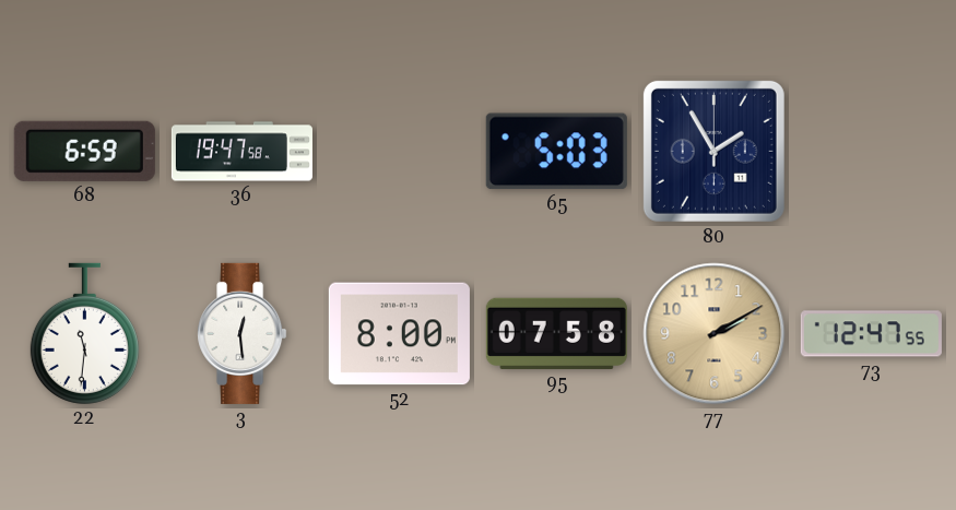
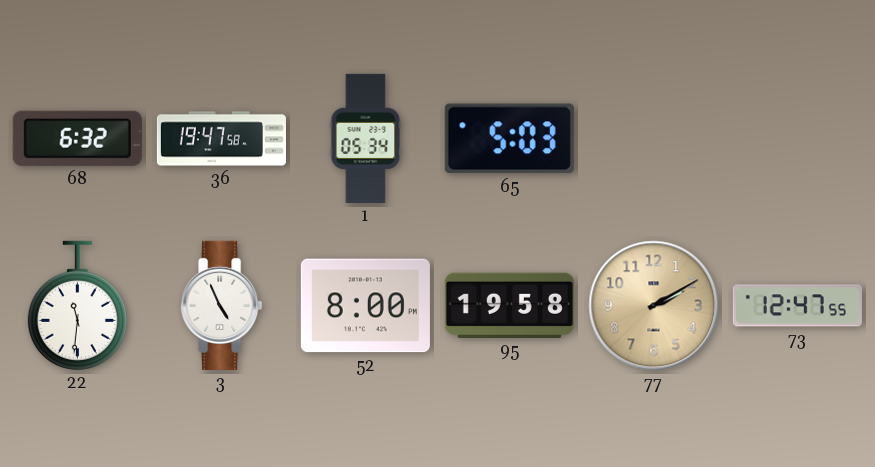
68: 6:59 -> 6:32 (77, 138)
1: none -> 05:34 (366, 138)
80: 1:55 -> none (713, 151)
3: 12:29 -> 4:56 (222, 305)
95: 07:58 -> 19:58 (509, 305)
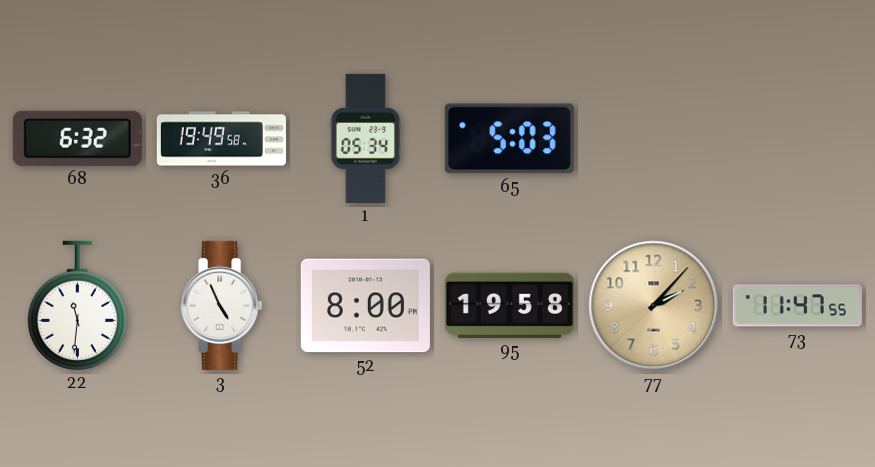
36: 19:47 -> 19:49 (221, 139)
77: 2:10 -> 2:07 (654, 306)
73: 12:47 -> 11:47 (797, 306)
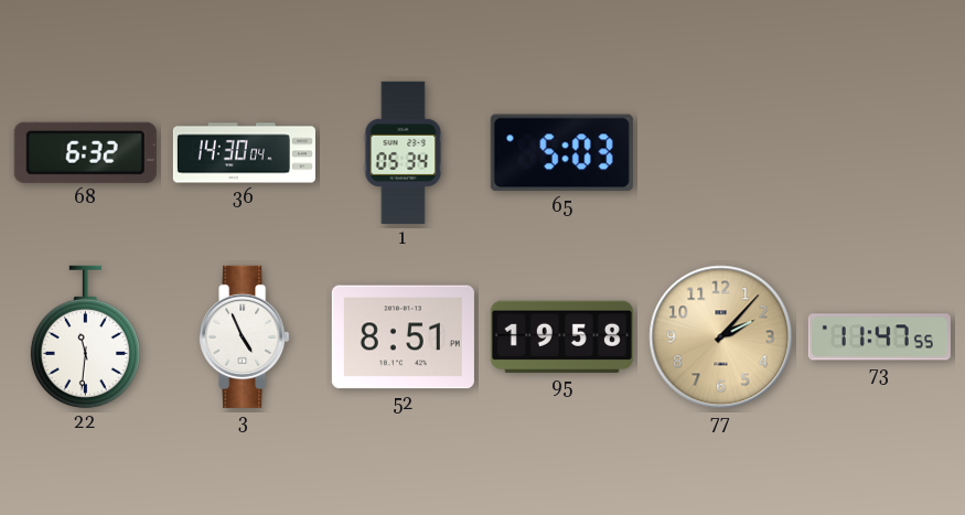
36: 19:49 -> 14:30 (244, 153)
52: 8:00 -> 8:51 (403, 337)
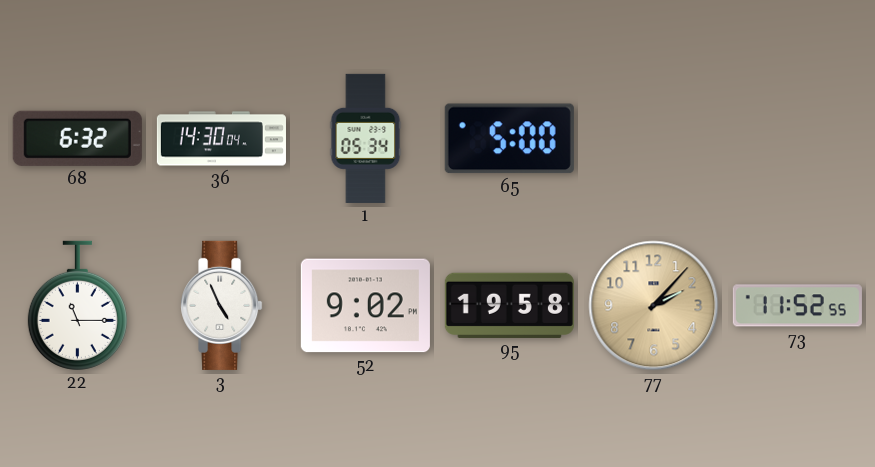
65: 5:03 -> 5:00 (509, 139)
22: 11:31 -> 11:15 (77, 305)
52: 8:51 -> 9:02 (365, 306)
73: 11:47 -> 11:52 (797, 306)
